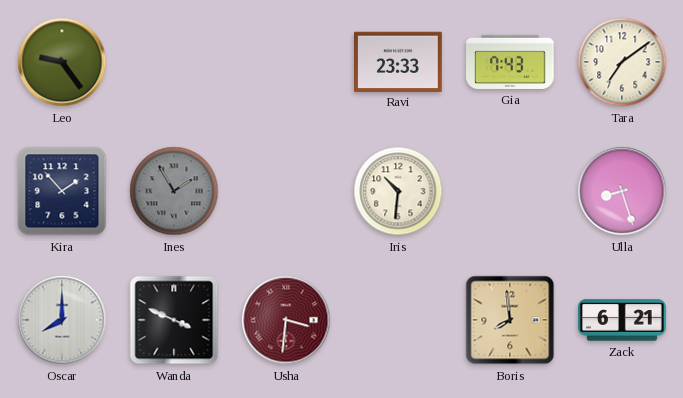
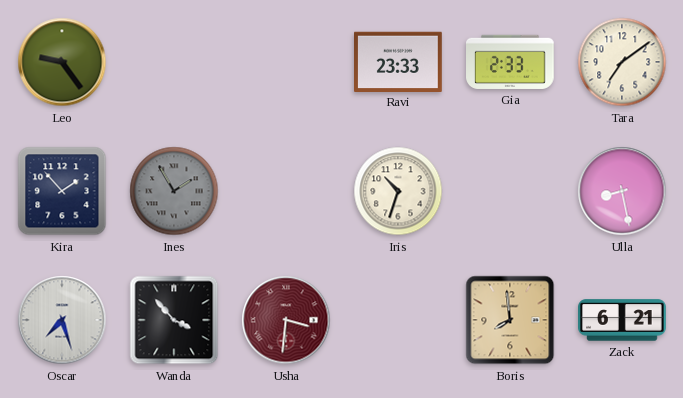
Gia: 7:43 -> 2:33 (511, 62)
Iris: 10:31 -> 10:33 (398, 191)
Ulla: 8:27 -> 8:28 (622, 191)
Oscar: 8:00 -> 7:27 (62, 320)
Wanda: 3:49 -> 3:53 (174, 320)
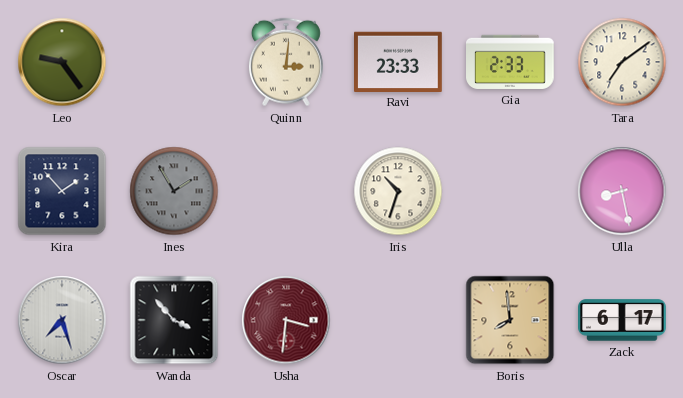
Quinn: none -> 3:01 (286, 62)
Zack: 6:21 -> 6:17 (622, 320)
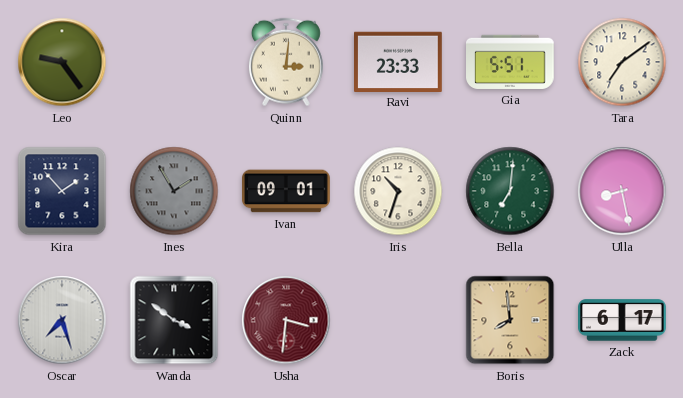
Gia: 2:33 -> 5:51 (511, 62)
Ivan: none -> 09:01 (287, 191)
Bella: none -> 7:01 (510, 191)
Wanda: 3:53 -> 3:51 (174, 320)
